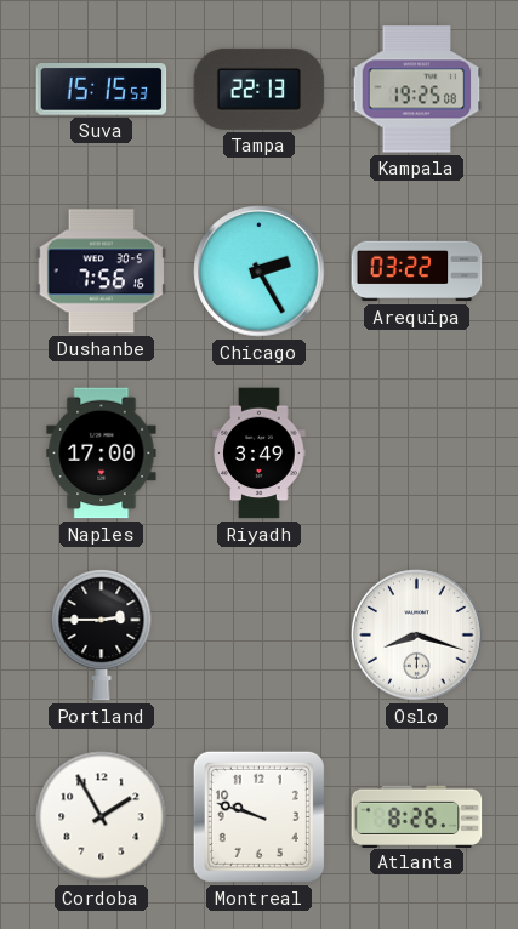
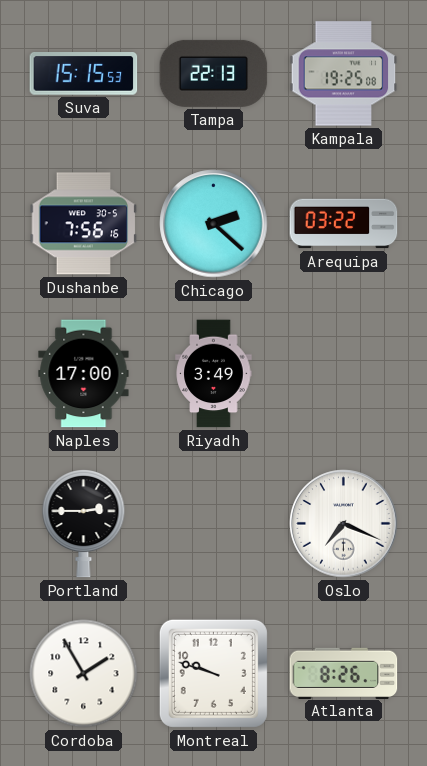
Chicago: 2:25 -> 2:22 (214, 224)
Oslo: 8:18 -> 7:19 (344, 524)
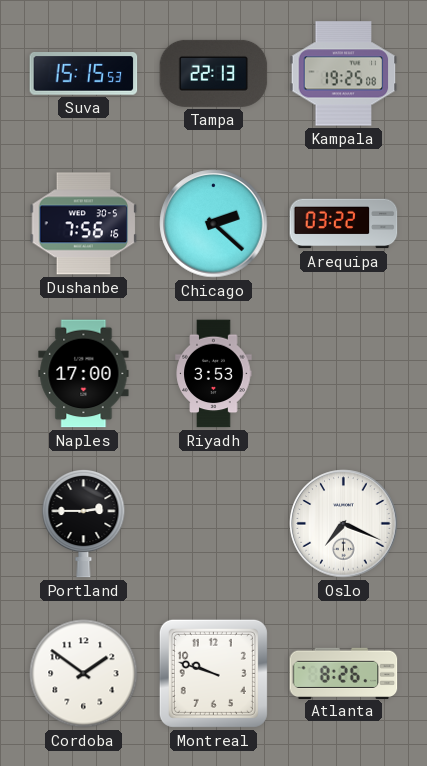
Riyadh: 3:49 -> 3:53 (214, 374)
Cordoba: 1:55 -> 1:51 (84, 674)
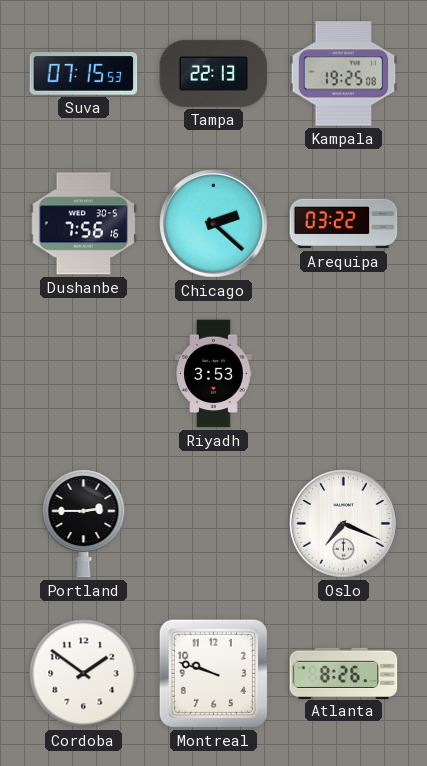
Suva: 15:15 -> 07:15 (84, 74)
Naples: 17:00 -> none (84, 374)
